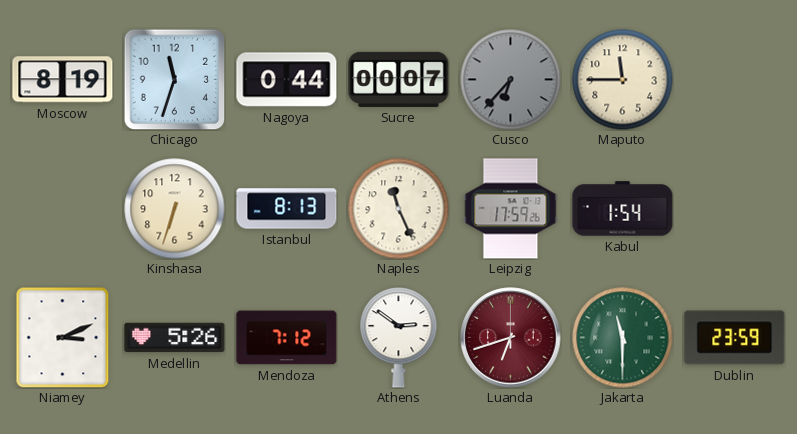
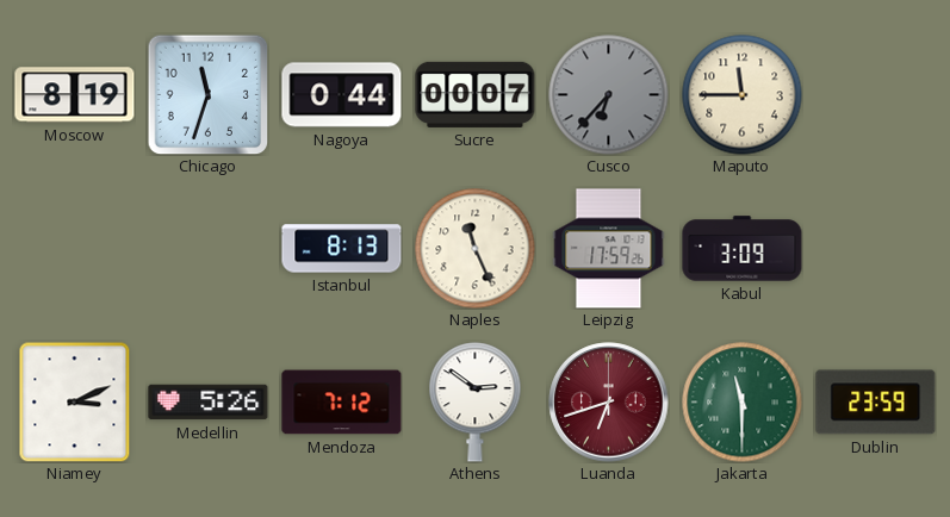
Kinshasa: 6:33 -> none (175, 209)
Kabul: 1:54 -> 3:09 (743, 249)
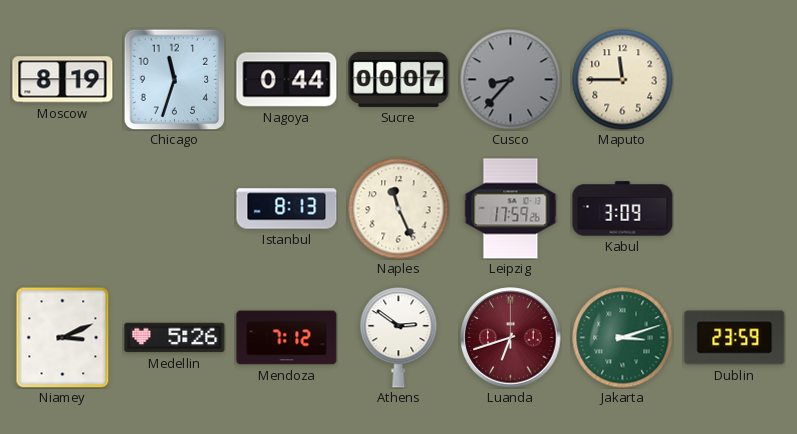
Cusco: 6:37 -> 8:37 (511, 80)
Jakarta: 11:30 -> 3:12 (623, 338)
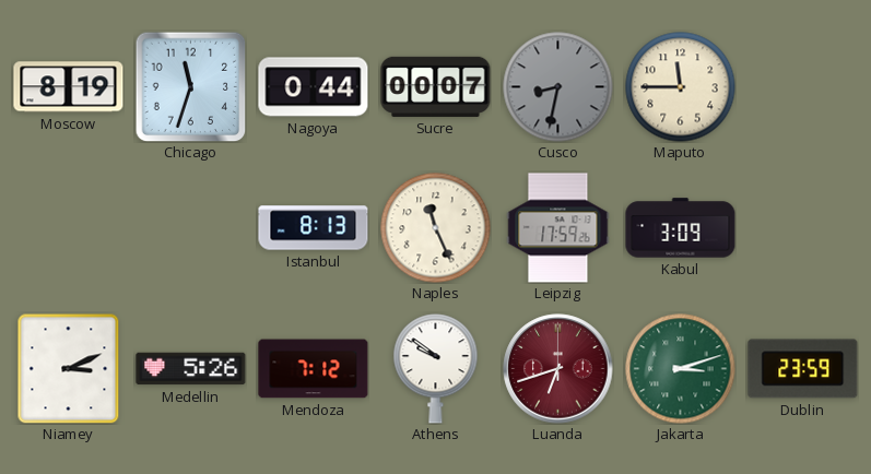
Cusco: 8:37 -> 8:32 (558, 87)
Athens: 2:51 -> 9:51 (436, 369)
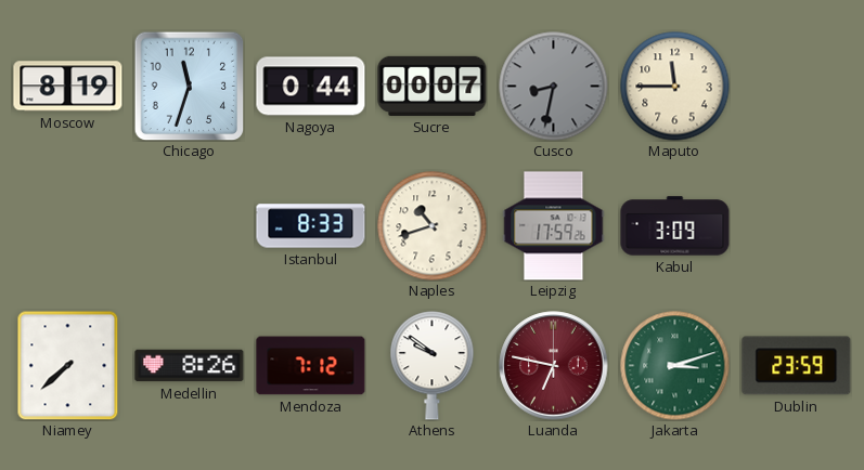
Istanbul: 8:13 -> 8:33 (311, 226)
Naples: 11:26 -> 10:42 (433, 226)
Niamey: 3:11 -> 7:38 (68, 365)
Medellin: 5:26 -> 8:26 (190, 366)
Luanda: 6:42 -> 6:47 (554, 366)
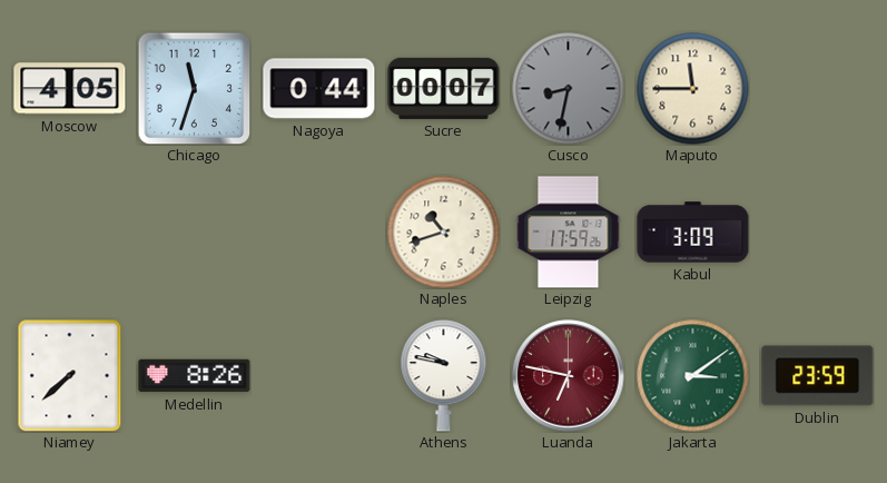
Moscow: 8:19 -> 4:05 (70, 89)
Istanbul: 8:33 -> none (311, 226)
Mendoza: 7:12 -> none (311, 366)
Athens: 9:51 -> 9:47 (444, 376)
Jakarta: 3:12 -> 3:09 (693, 376)
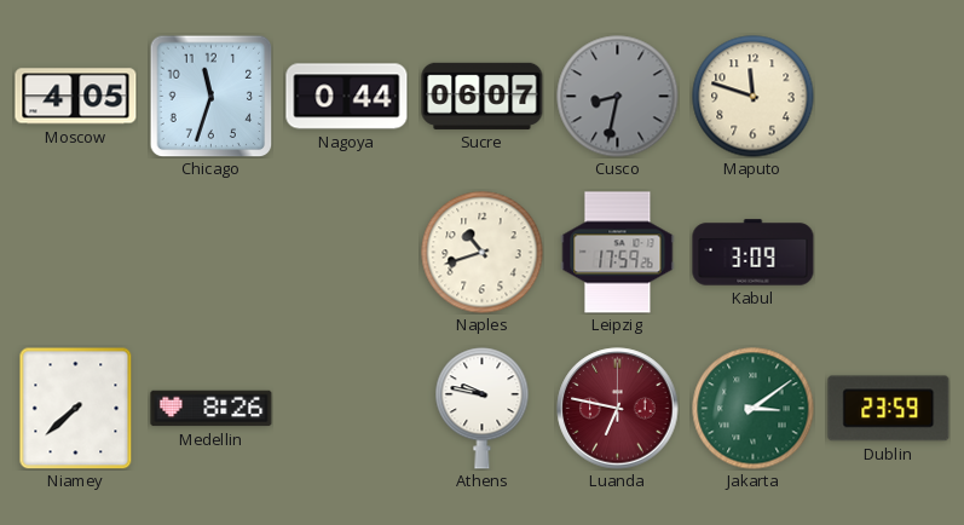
Sucre: 00:07 -> 06:07 (483, 96)
Maputo: 11:45 -> 11:48 (754, 97)
